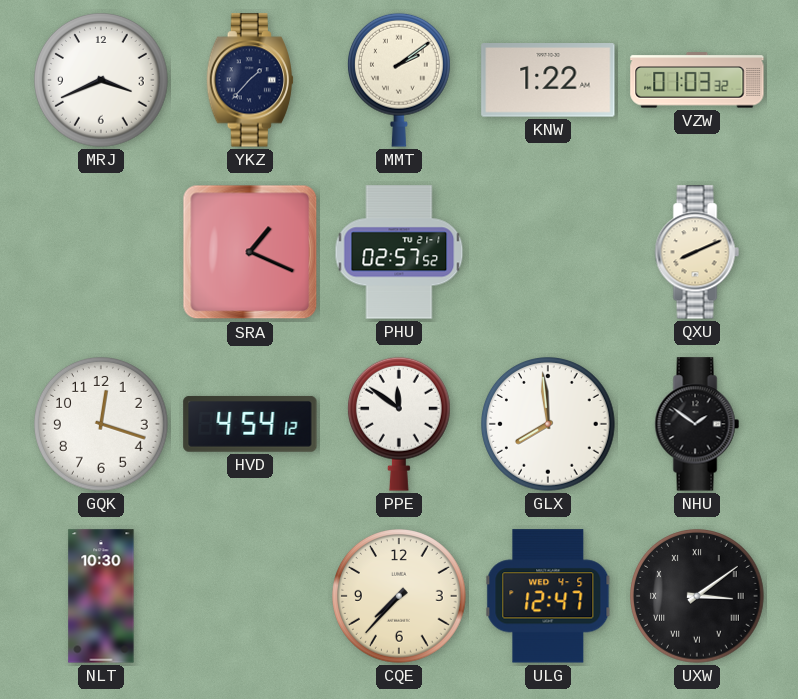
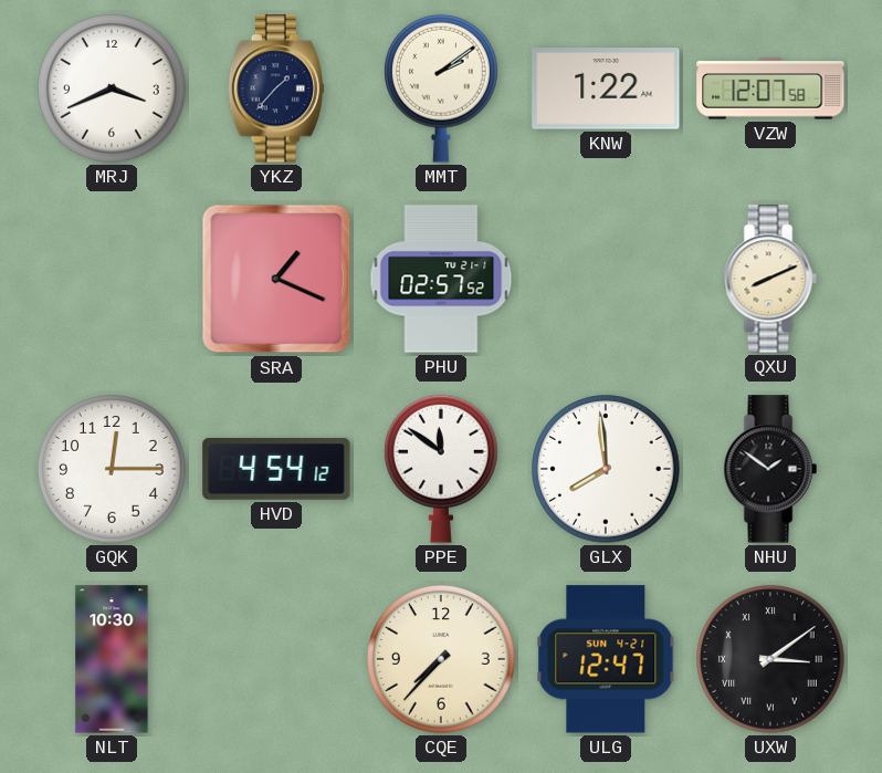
VZW: 01:03 -> 12:07 (770, 88)
GQK: 12:18 -> 12:15 (113, 470)
ULG date: WED 4-5 -> SUN 4-21 (606, 659)
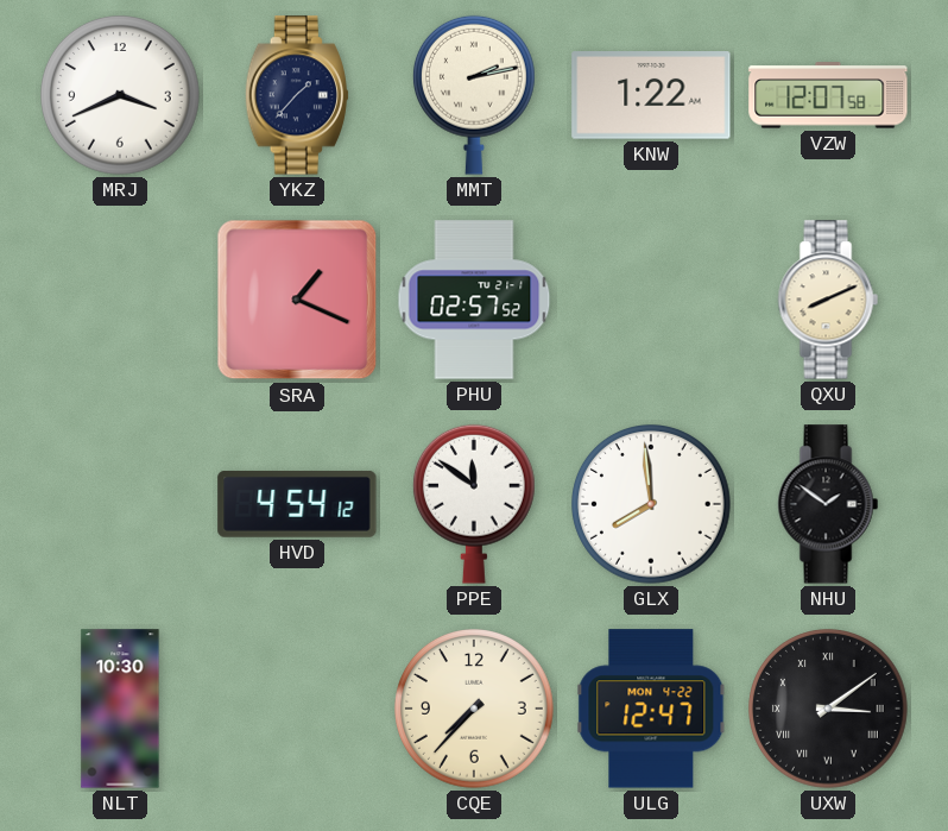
MMT: 2:09 -> 2:13 (474, 95)
GQK: 12:15 -> none (113, 470)
ULG date: SUN 4-21 -> MON 4-22 (651, 709)
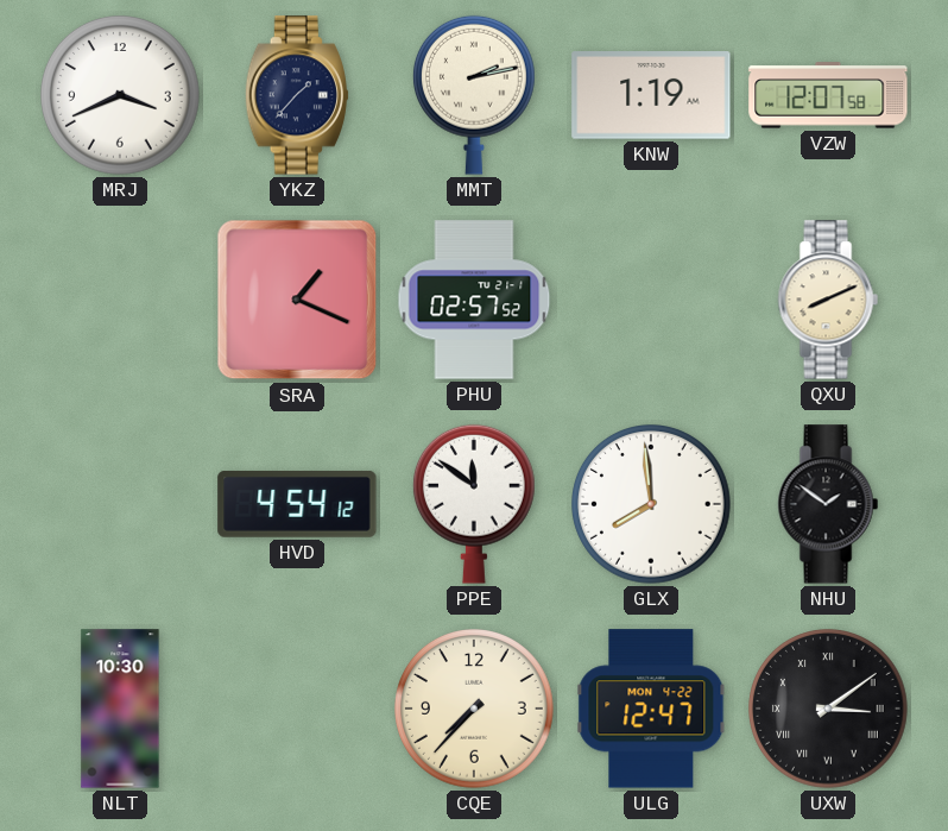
KNW: 1:22 -> 1:19 (651, 95)
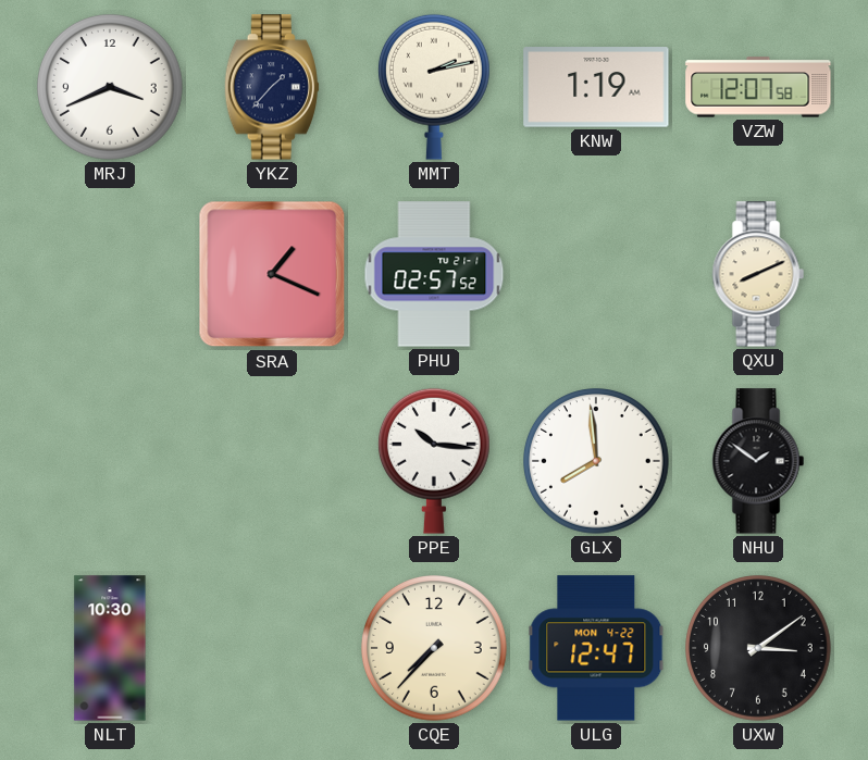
HVD: 4:54 -> none (297, 504)
PPE: 11:51 -> 10:16 (434, 461)
UXW numerals: Roman -> Arabic (759, 649)
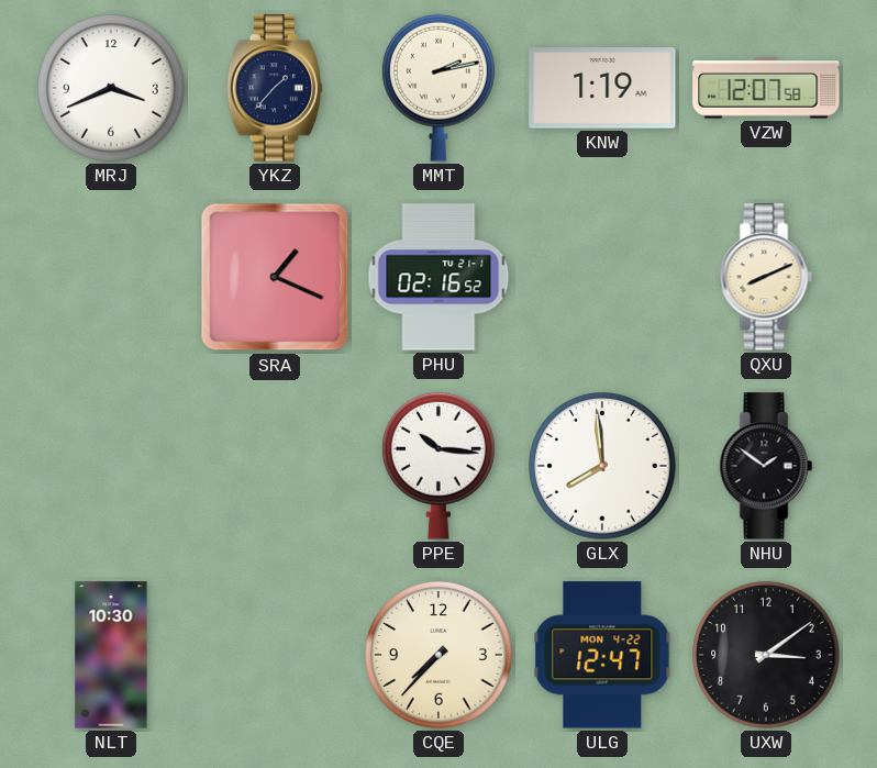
PHU: 02:57 -> 02:16 (438, 277)
